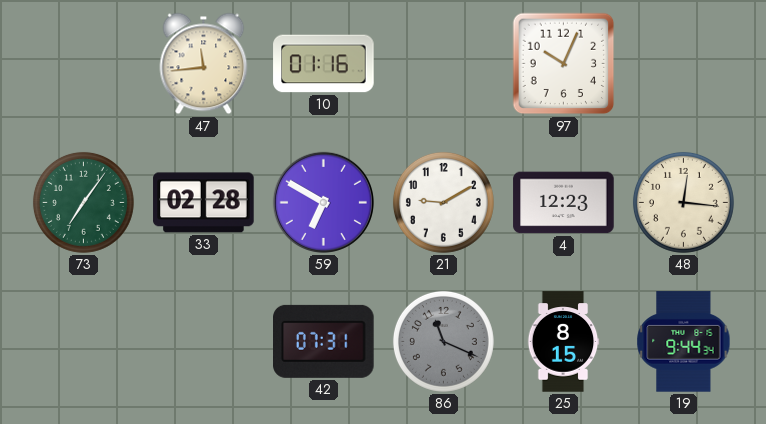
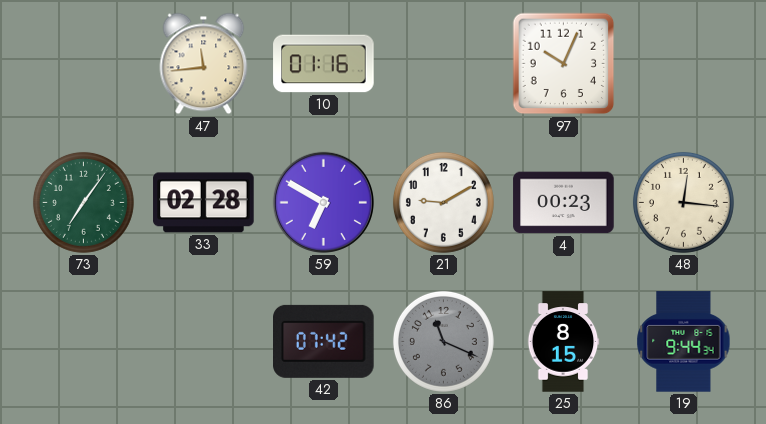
4: 12:23 -> 00:23 (564, 203)
42: 07:31 -> 07:42 (324, 341)
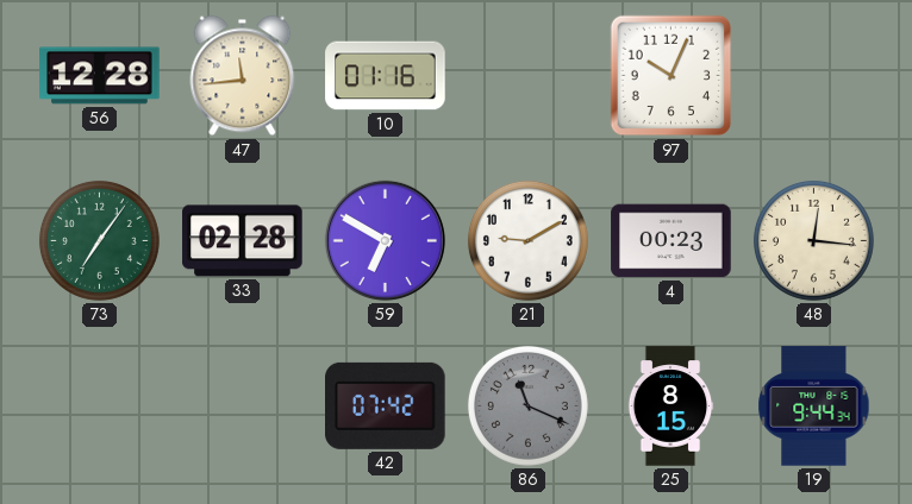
56: none -> 12:28 (100, 76)
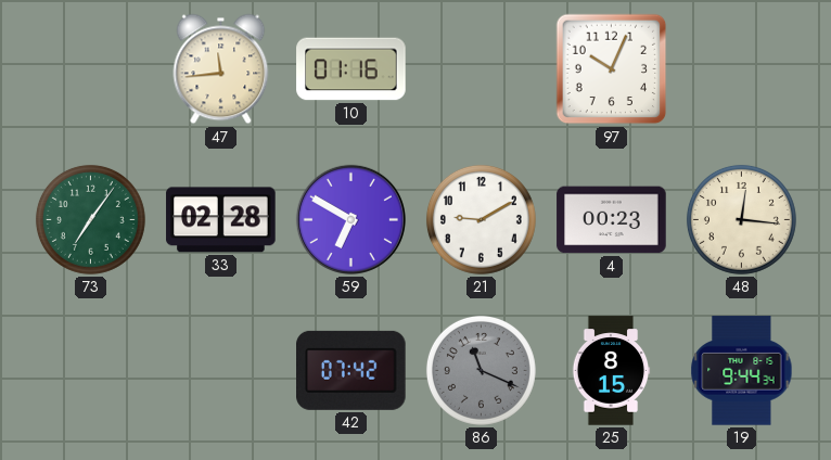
56: 12:28 -> none (100, 76)
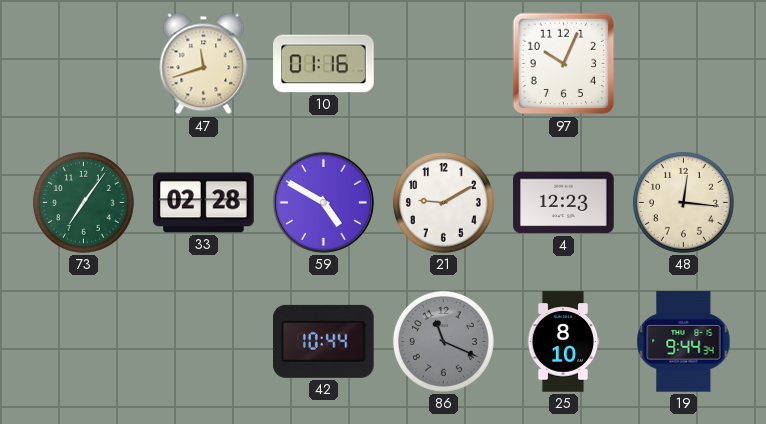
47: 11:44 -> 11:42 (204, 64)
59: 6:50 -> 4:50 (323, 202)
4: 00:23 -> 12:23 (564, 203)
42: 07:42 -> 10:44 (324, 341)
25: 8:15 -> 8:10 (563, 342)
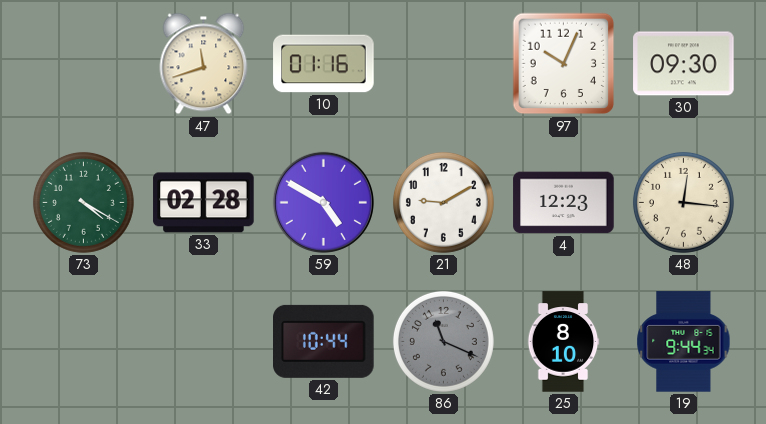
30: none -> 09:30 (684, 64)
73: 7:06 -> 4:20 (83, 202)
